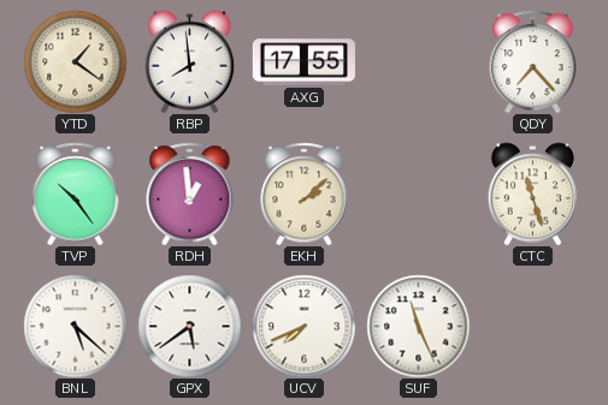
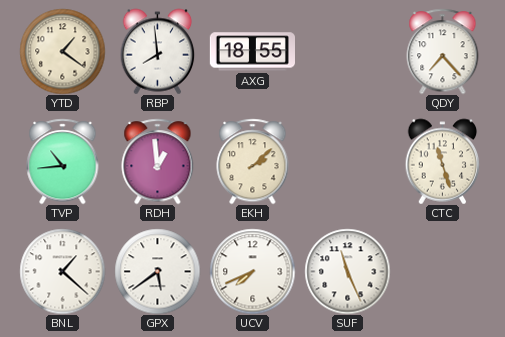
AXG: 17:55 -> 18:55 (252, 52)
TVP: 10:24 -> 10:44 (63, 161)
BNL: 5:22 -> 1:22 (62, 271)
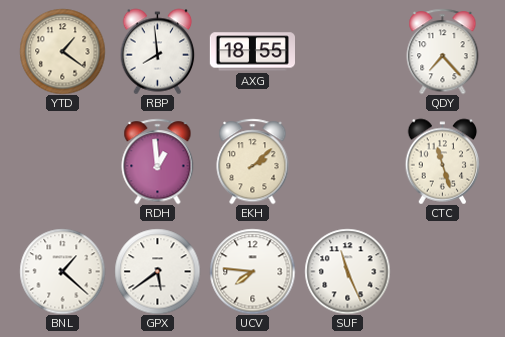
TVP: 10:44 -> none (63, 161)
UCV: 7:41 -> 7:46 (252, 271)
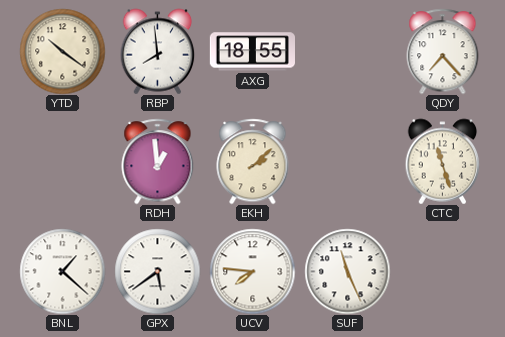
YTD: 1:21 -> 10:21 (62, 51)
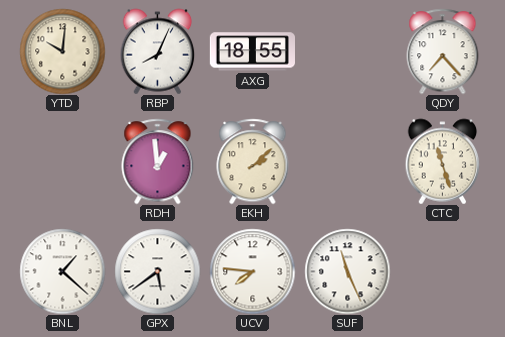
YTD: 10:21 -> 10:01 (62, 51)
RBP: 7:59 -> 8:04 (158, 51)
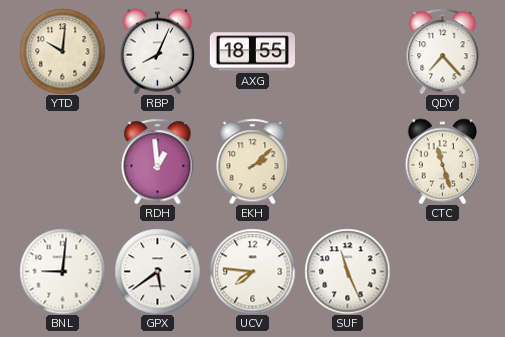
BNL: 1:22 -> 9:01 (62, 271)
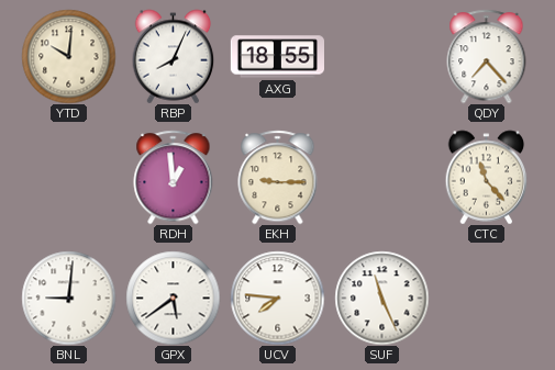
EKH: 2:08 -> 9:15 (278, 177)
CTC: 11:27 -> 11:23 (487, 177)
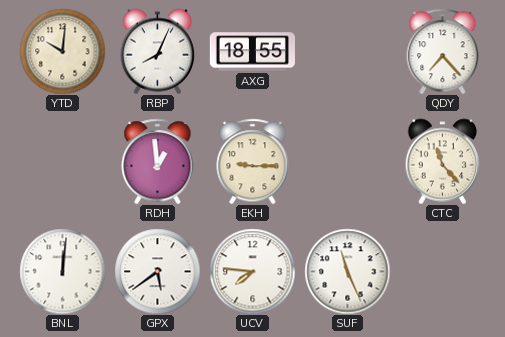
BNL: 9:01 -> 12:01 (62, 271)
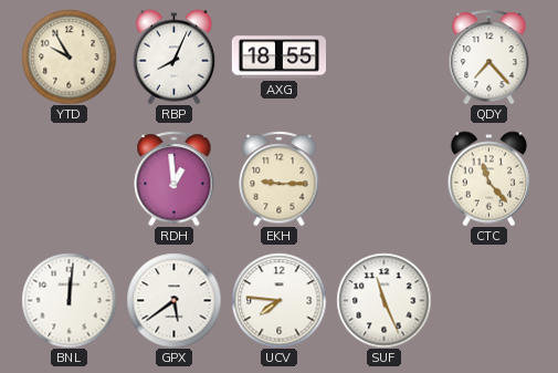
YTD: 10:01 -> 9:55 (69, 56)
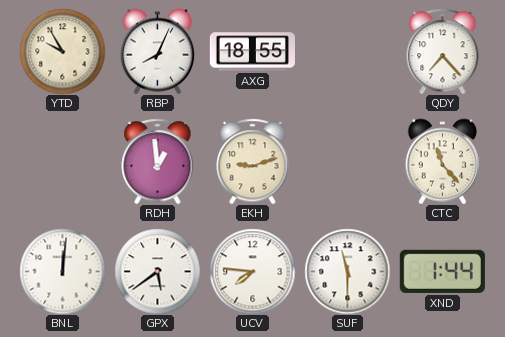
EKH: 9:15 -> 9:12 (253, 161)
SUF: 11:26 -> 11:30 (347, 271)
XND: none -> 1:44 (442, 271)
